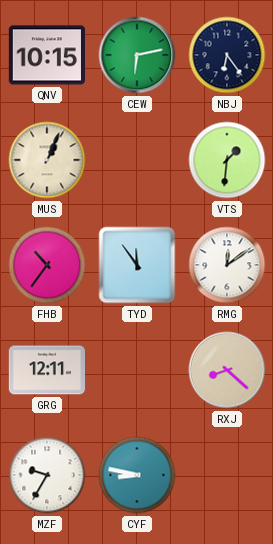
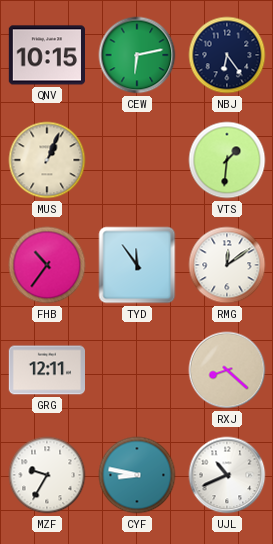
UJL: none -> 10:41 (227, 475)
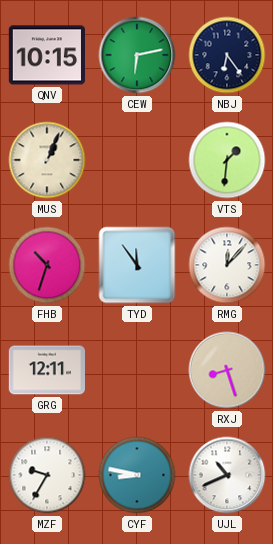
FHB: 10:36 -> 10:33 (47, 265)
RMG: 12:09 -> 12:07 (227, 265)
RXJ: 8:22 -> 8:27 (227, 370)
